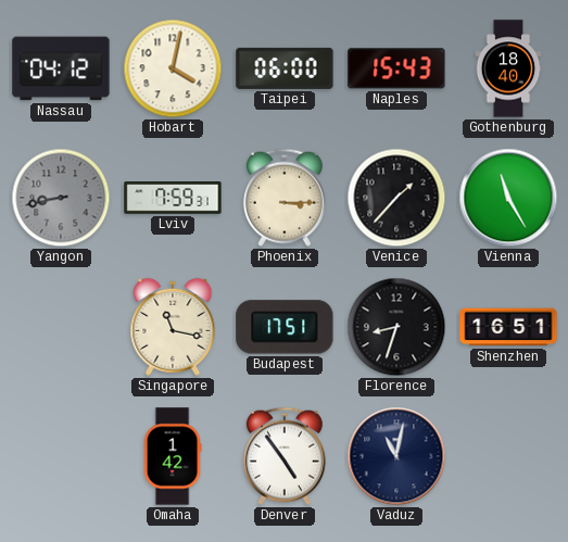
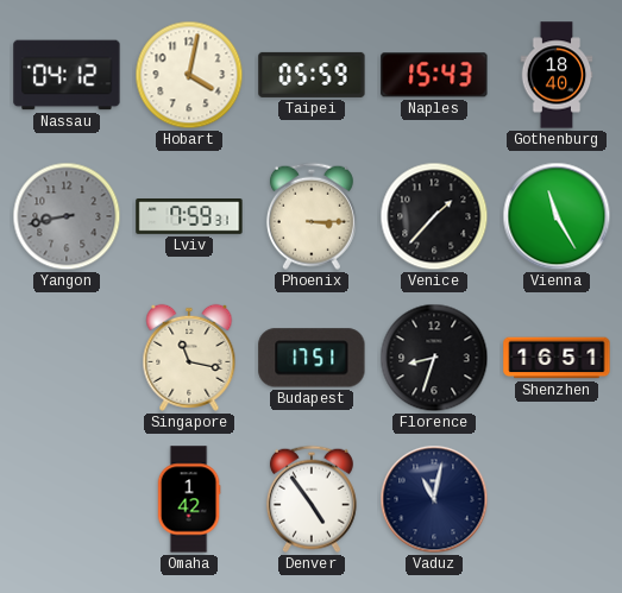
Taipei: 06:00 -> 05:59 (312, 75)
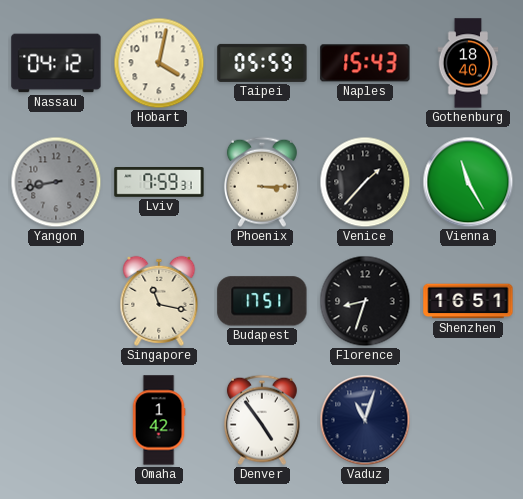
Vaduz: 11:02 -> 11:03 (365, 420)
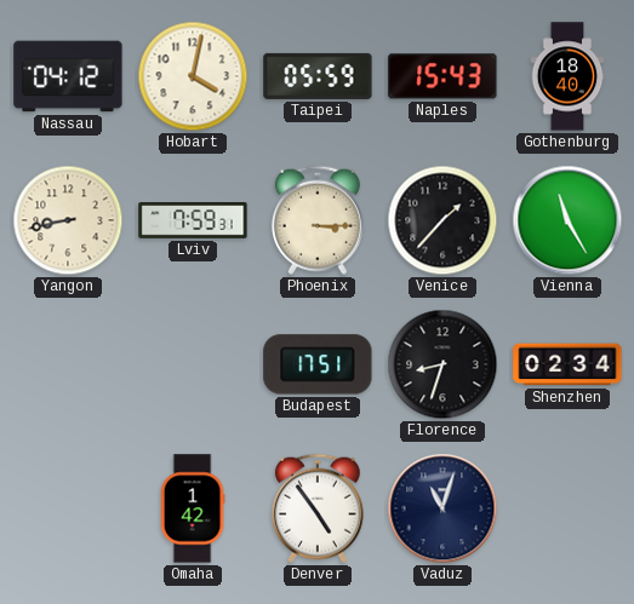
Yangon dial: grey -> cream (68, 220)
Singapore: 11:17 -> none (159, 301)
Shenzhen: 16:51 -> 02:34 (567, 364)
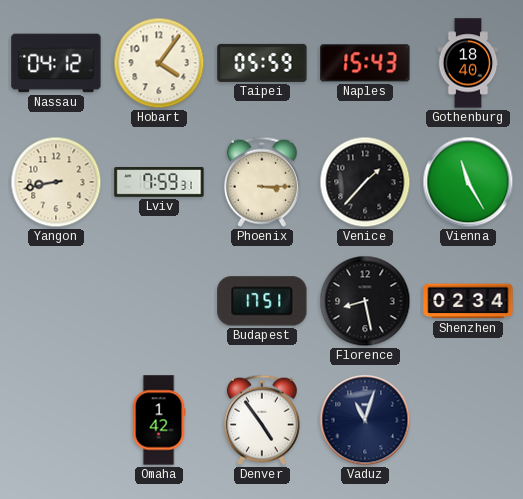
Hobart: 4:02 -> 4:06 (159, 63)
Florence: 8:33 -> 8:28 (365, 301)
